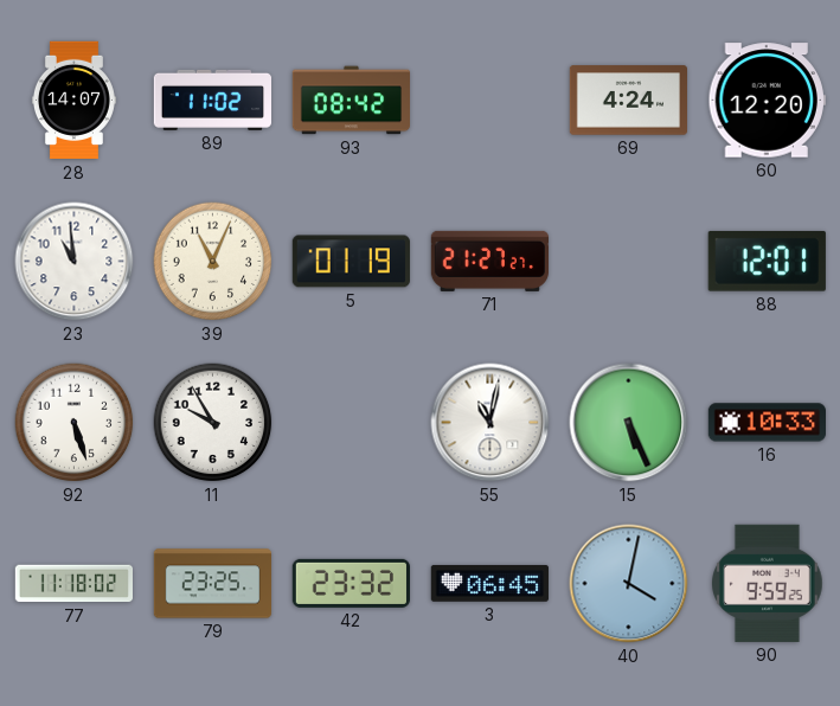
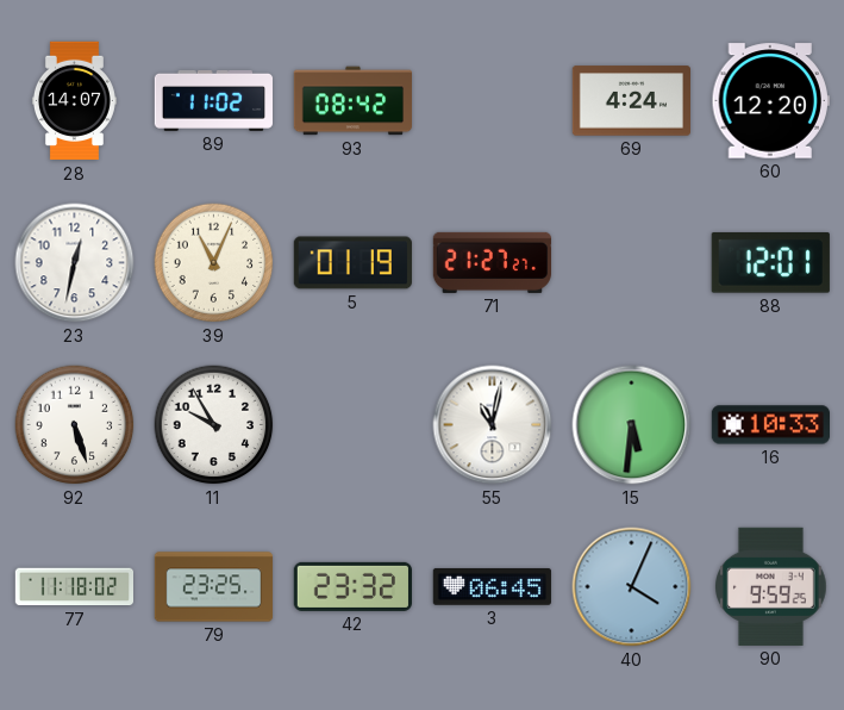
23: 10:59 -> 12:32 (75, 263)
15: 5:26 -> 5:31 (632, 425)
40: 4:02 -> 4:04 (632, 587)
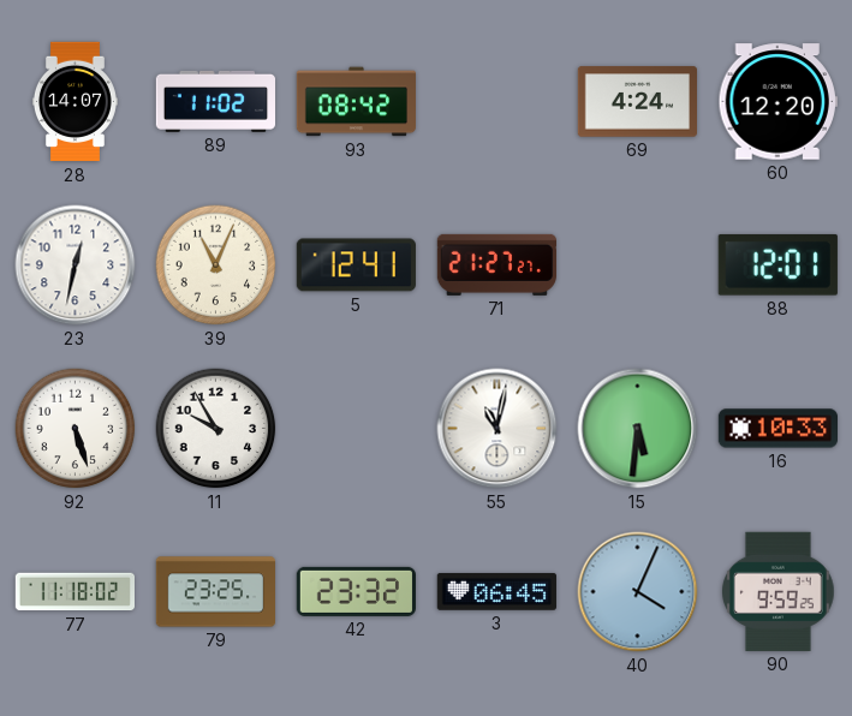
5: 01:19 -> 12:41 (356, 265)
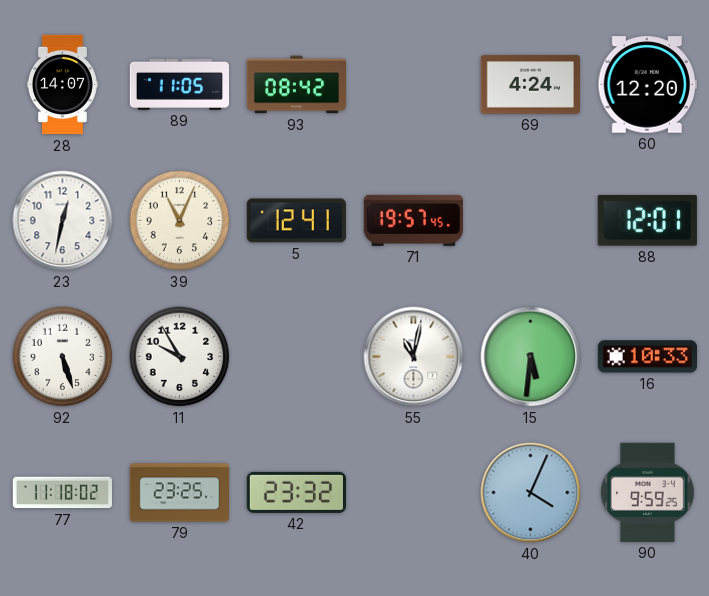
89: 11:02 -> 11:05 (180, 84)
71: 21:27 -> 19:57 (413, 220)
3: 06:45 -> none (496, 591)
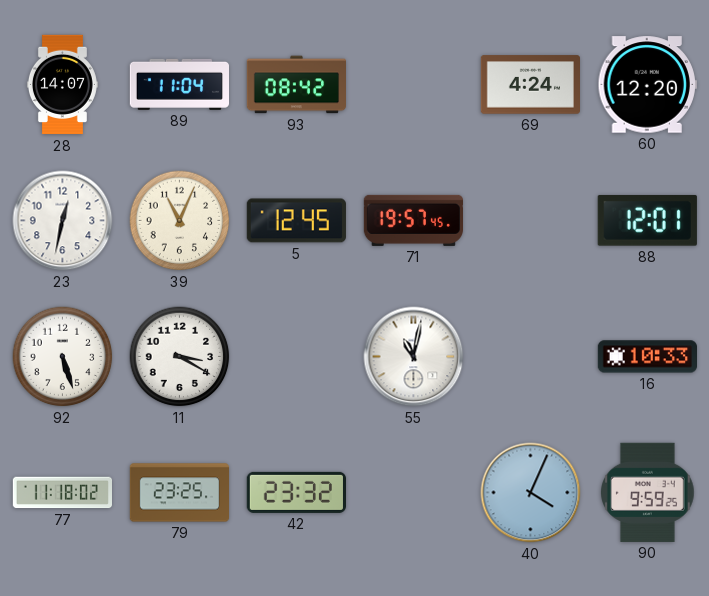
89: 11:05 -> 11:04 (180, 84)
5: 12:41 -> 12:45 (296, 221)
11: 9:55 -> 3:20 (180, 357)
15: 5:31 -> none (531, 357)
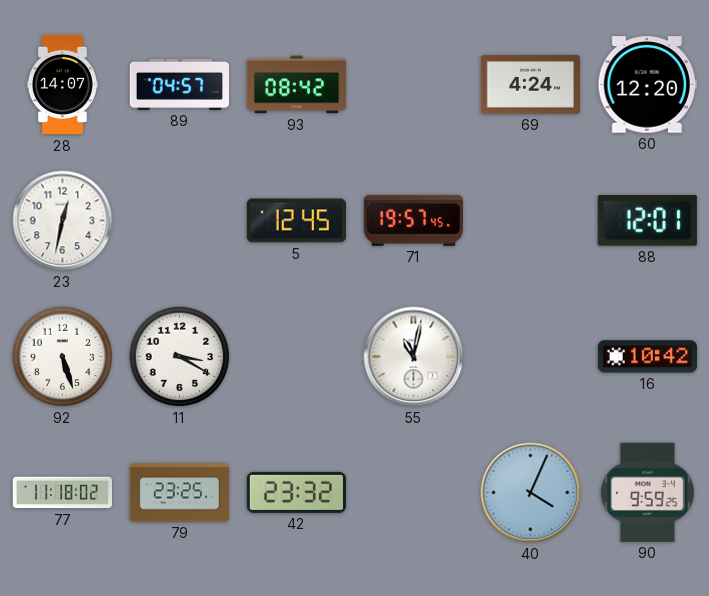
89: 11:04 -> 04:57 (180, 84)
39: 11:04 -> none (180, 221)
16: 10:33 -> 10:42 (647, 357)
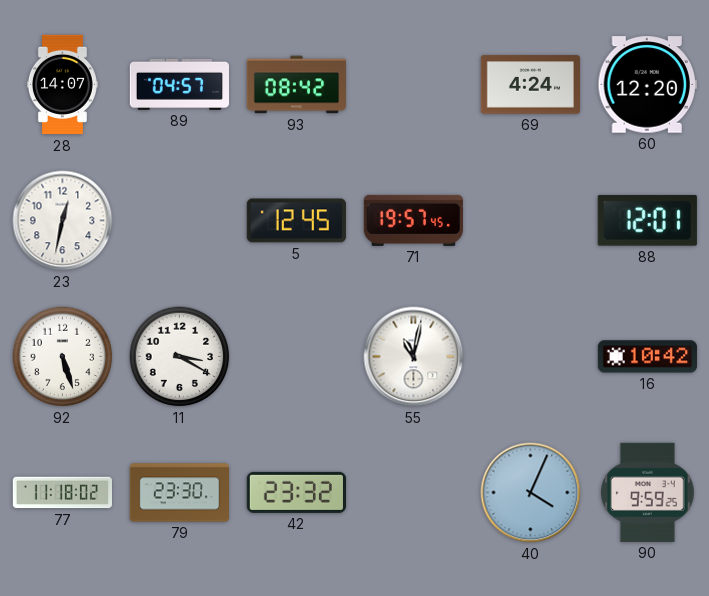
79: 23:25 -> 23:30 (180, 493)
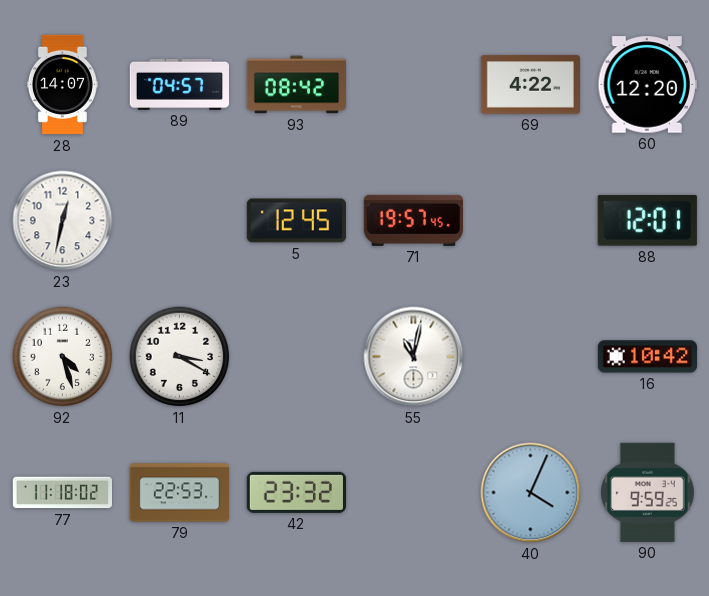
69: 4:24 -> 4:22 (530, 85)
92: 5:27 -> 4:27 (63, 357)
79: 23:30 -> 22:53 (180, 493)
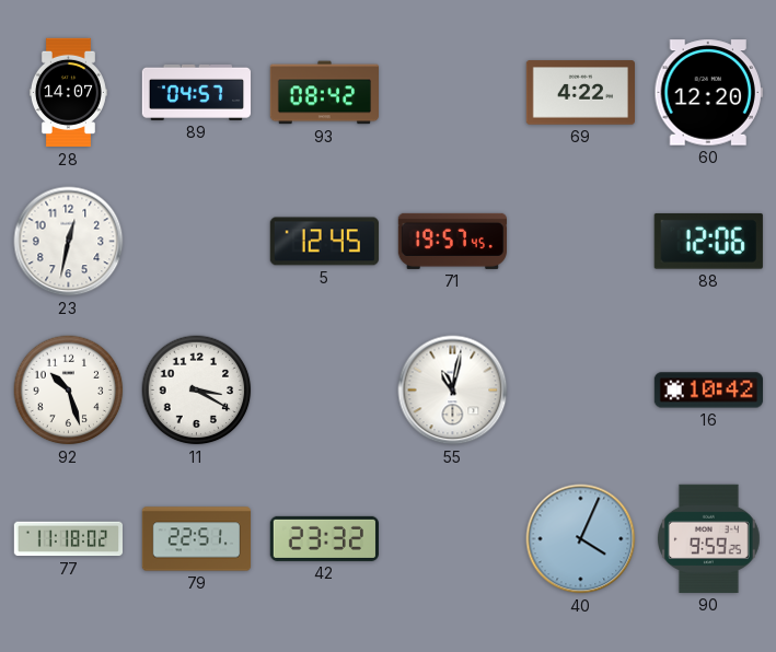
88: 12:01 -> 12:06 (708, 241)
92: 4:27 -> 10:27 (69, 391)
79: 22:53 -> 22:51 (197, 539)
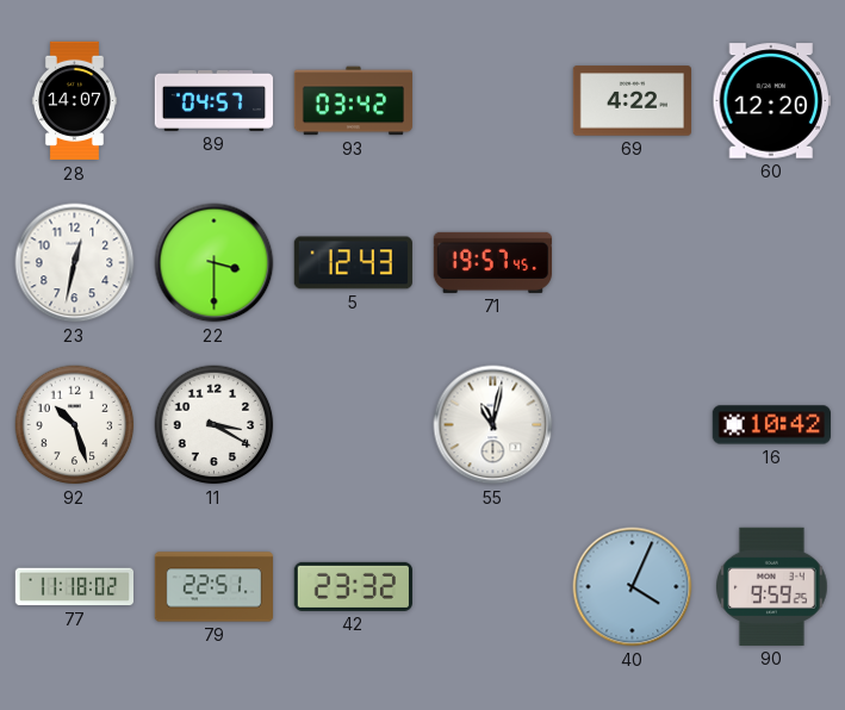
93: 08:42 -> 03:42 (354, 101)
22: none -> 3:30 (215, 263)
5: 12:45 -> 12:43 (353, 263)
88: 12:06 -> none (708, 241)
